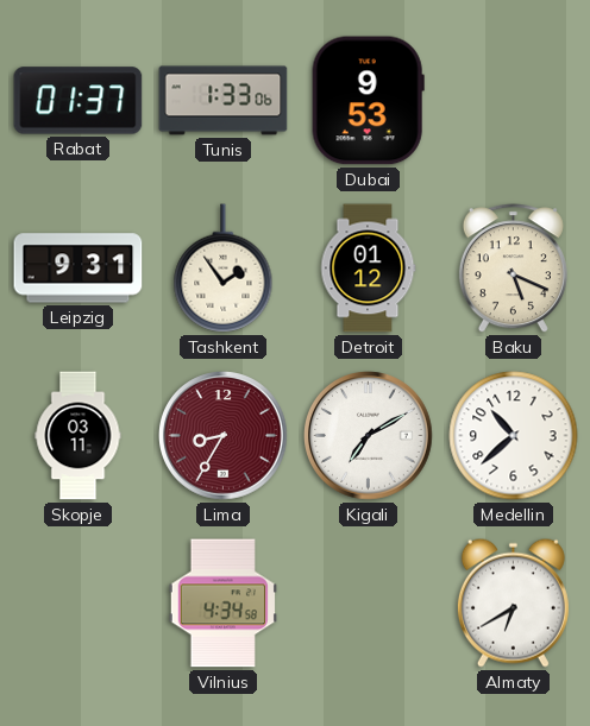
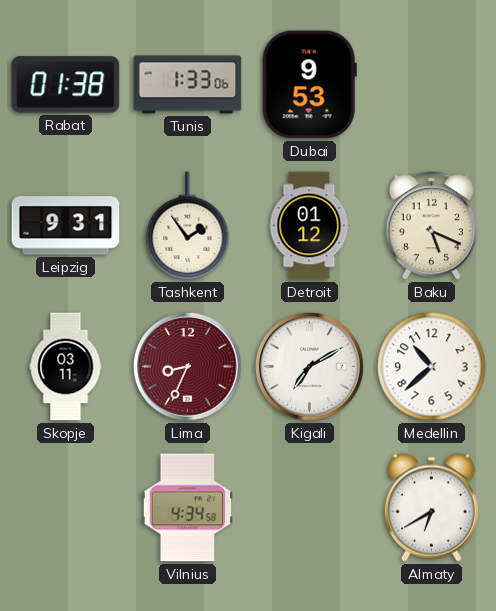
Rabat: 01:37 -> 01:38 (66, 85)
Lima: 8:35 -> 8:34 (188, 367)
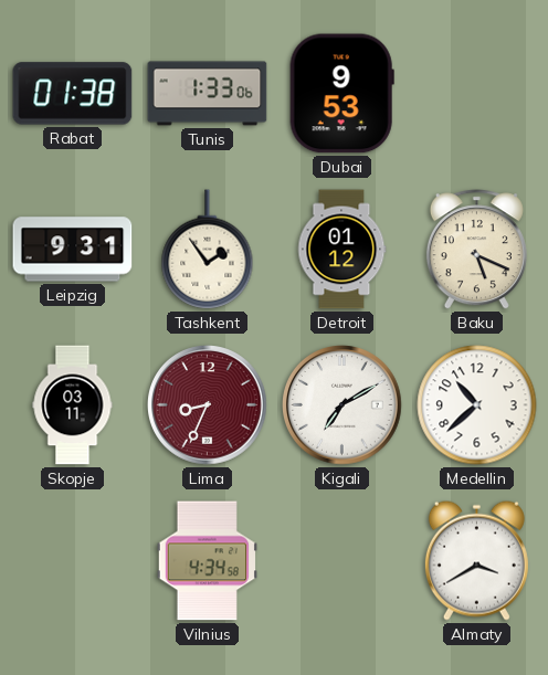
Almaty: 6:40 -> 3:40 (476, 560)
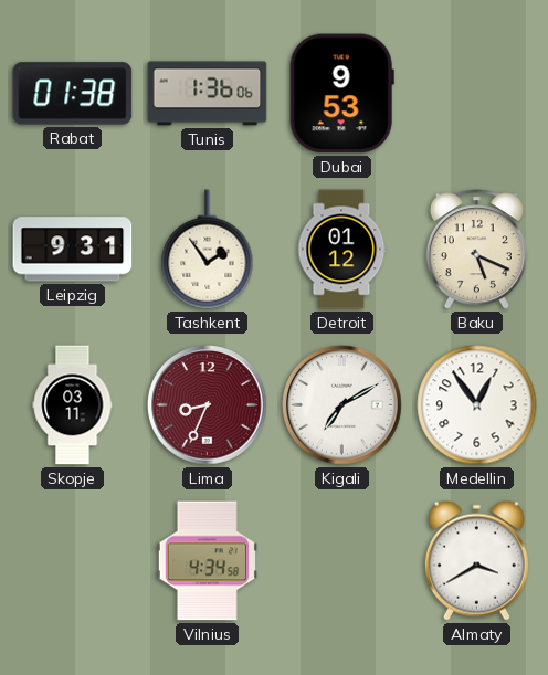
Tunis: 1:33 -> 1:36 (208, 94)
Medellin: 10:38 -> 12:54 (477, 405)
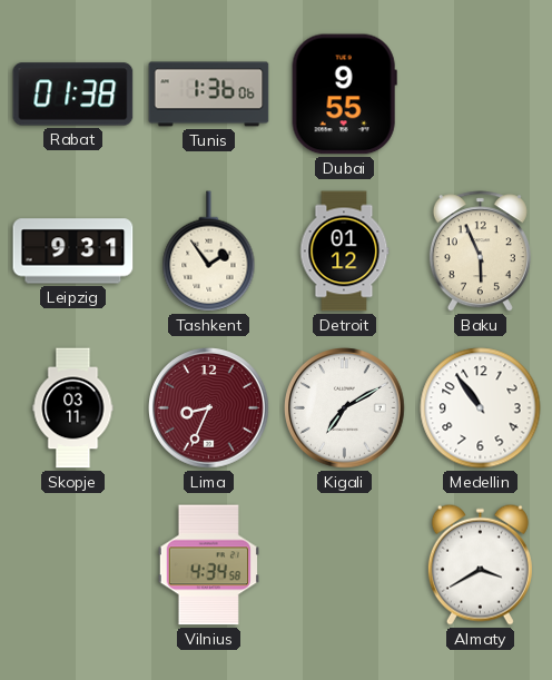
Dubai: 9:53 -> 9:55 (344, 95)
Baku: 5:19 -> 5:56 (480, 252)
Medellin: 12:54 -> 10:54 (481, 408)
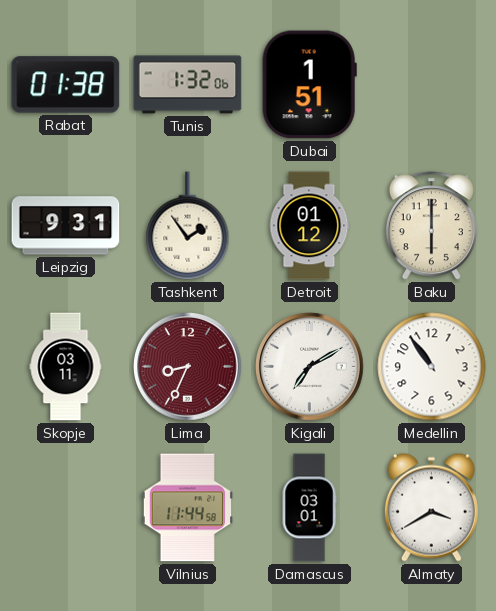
Tunis: 1:36 -> 1:32 (188, 85)
Dubai: 9:55 -> 1:51 (309, 85)
Baku: 5:56 -> 6:00 (431, 226)
Vilnius: 4:34 -> 11:44 (187, 508)
Damascus: none -> 03:01 (309, 508)
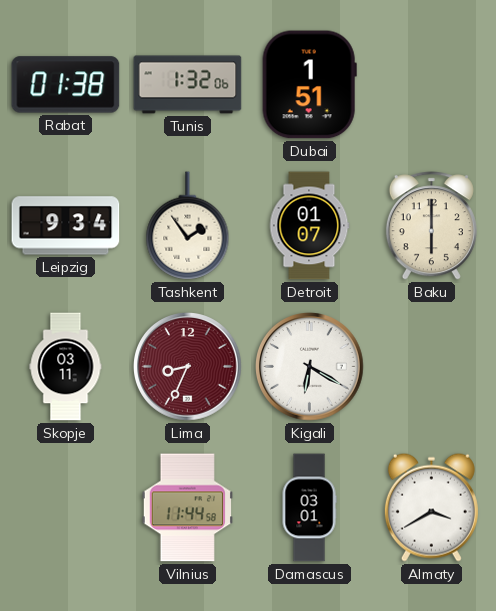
Leipzig: 9:31 -> 9:34 (66, 226)
Detroit: 01:12 -> 01:07 (309, 226)
Kigali: 7:10 -> 6:20 (310, 367)
Medellin: 10:54 -> none (432, 367)
